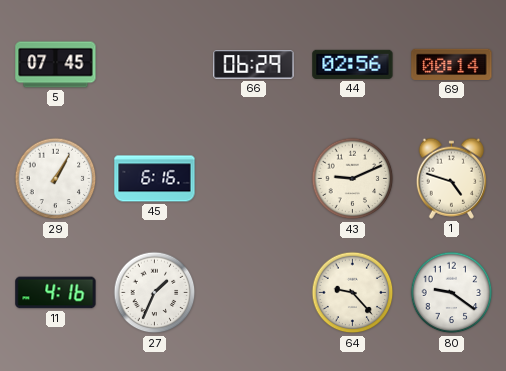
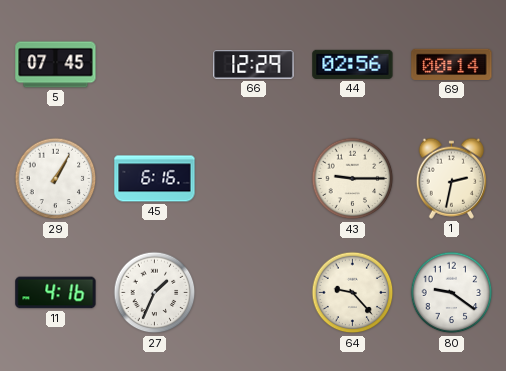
66: 06:29 -> 12:29 (254, 65)
43: 9:11 -> 9:15 (353, 179)
1: 4:48 -> 2:32 (451, 178)
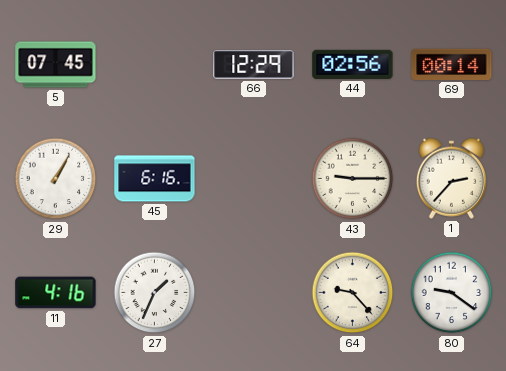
1: 2:32 -> 2:37 (451, 178)
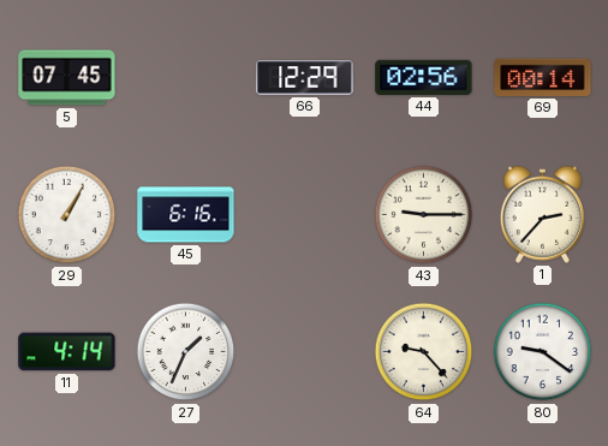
11: 4:16 -> 4:14 (67, 352)
